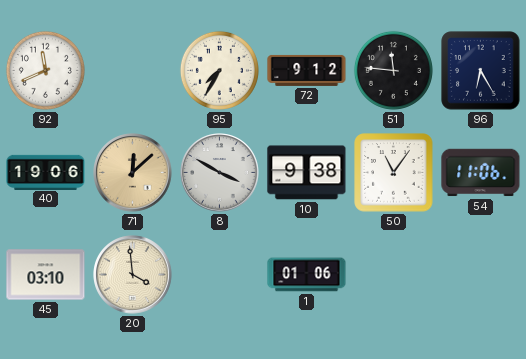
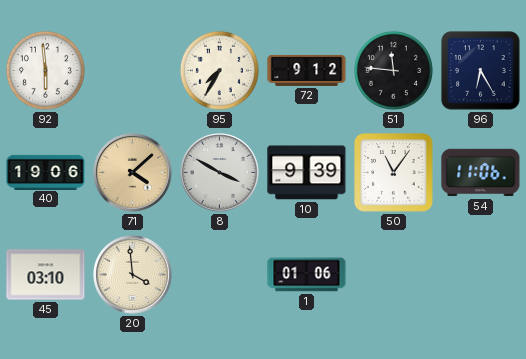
92: 11:41 -> 5:59 (45, 70)
71: 12:08 -> 4:08 (133, 173)
10: 9:38 -> 9:39 (307, 173)
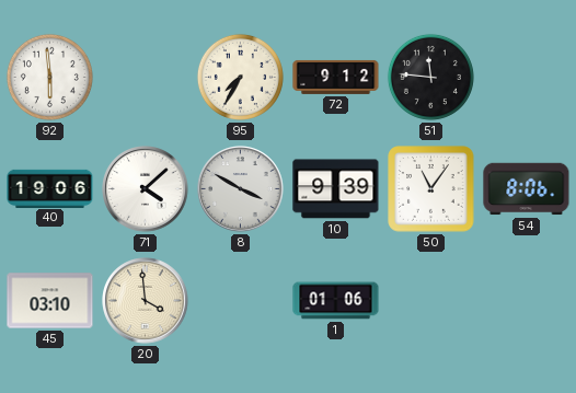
96: 6:25 -> none (481, 71)
71 dial: champagne -> white (146, 189)
54: 11:06 -> 8:06 (527, 189)
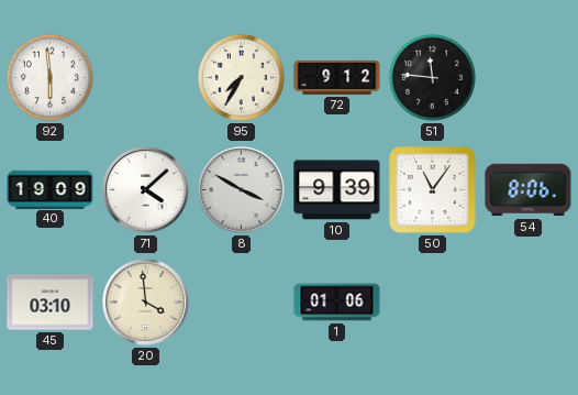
40: 19:06 -> 19:09 (51, 189)
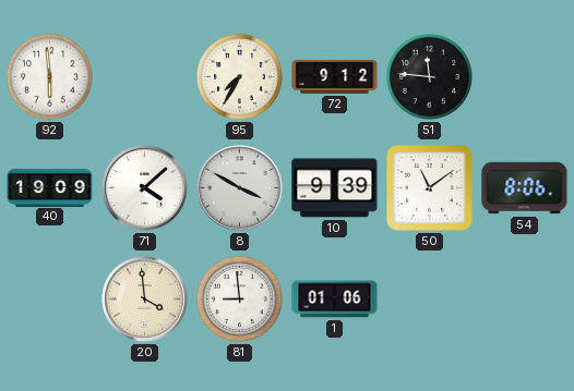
50: 11:06 -> 11:09 (430, 188)
45: 03:10 -> none (51, 303)
81: none -> 8:59 (239, 298)
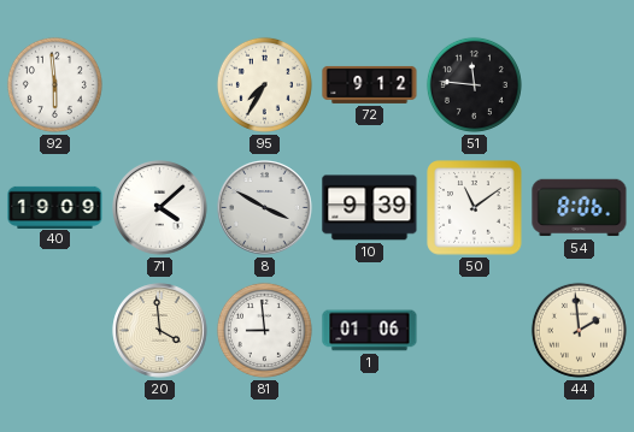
44: none -> 1:59 (579, 330)
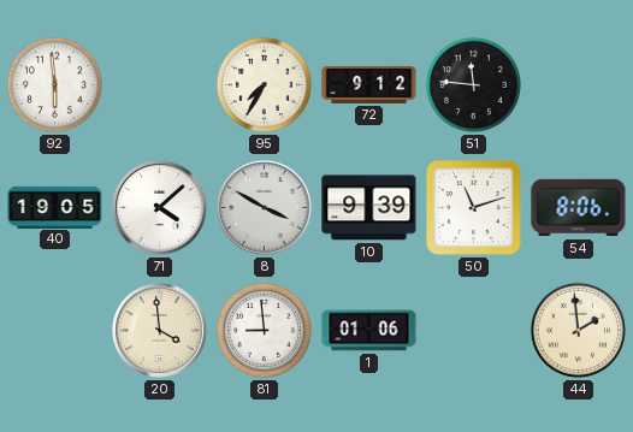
40: 19:09 -> 19:05 (55, 207)
50: 11:09 -> 11:12 (474, 208)
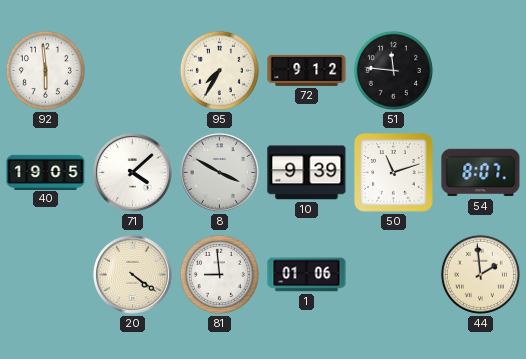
54: 8:06 -> 8:07 (481, 173)
20: 3:59 -> 4:21 (133, 275)
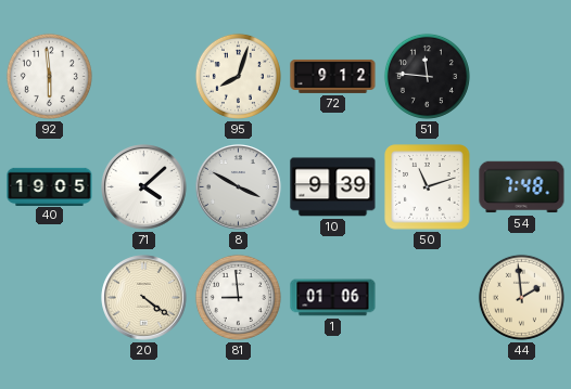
95: 7:35 -> 8:03 (238, 76)
54: 8:07 -> 7:48 (522, 187)
